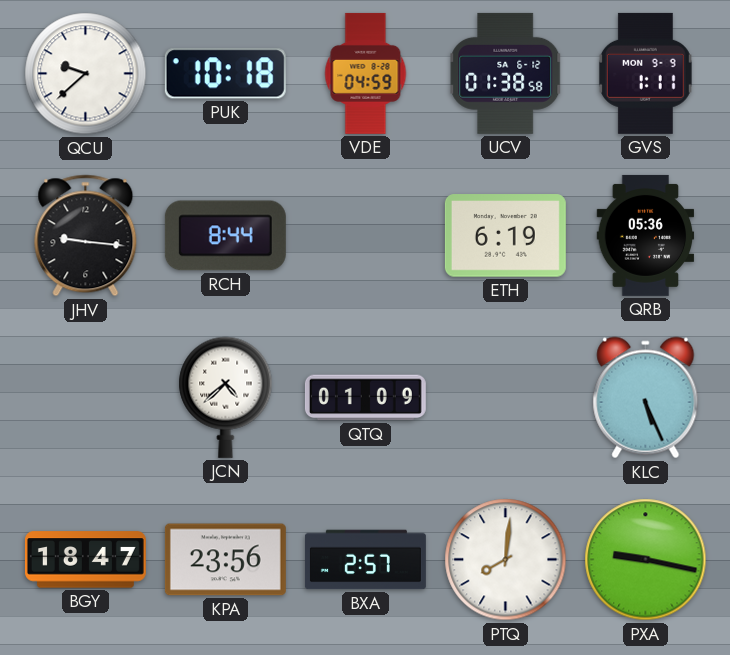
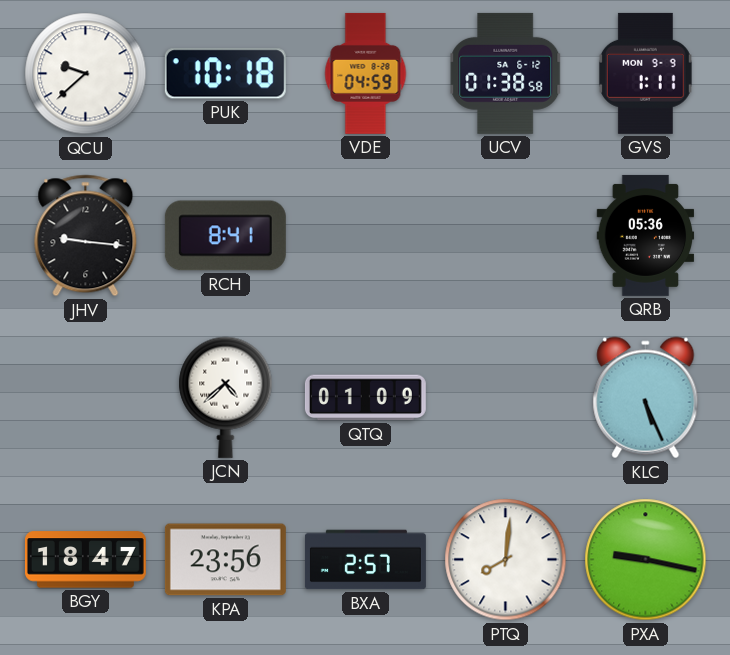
RCH: 8:44 -> 8:41 (225, 236)
ETH: 6:19 -> none (505, 236)
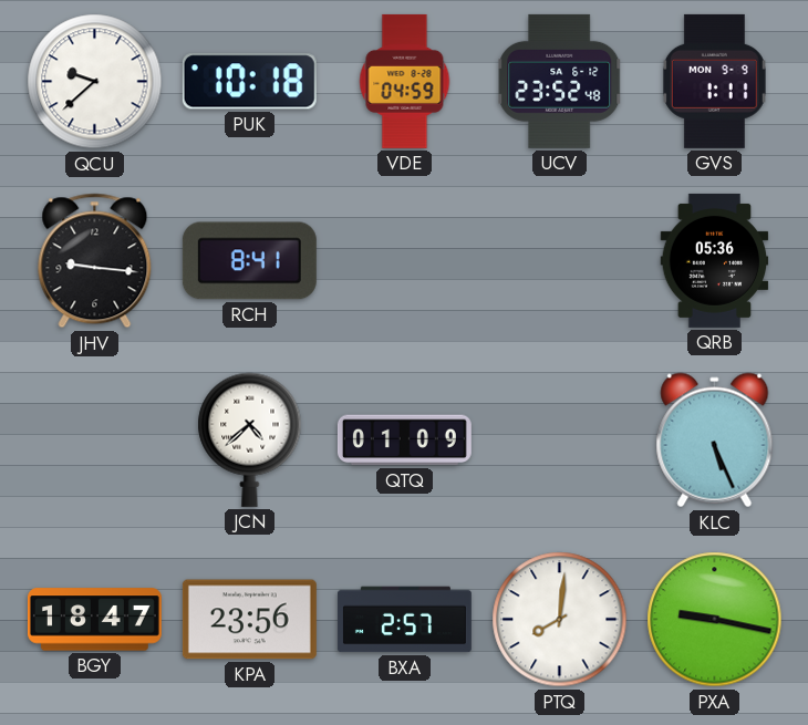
UCV: 01:38 -> 23:52 (560, 81)
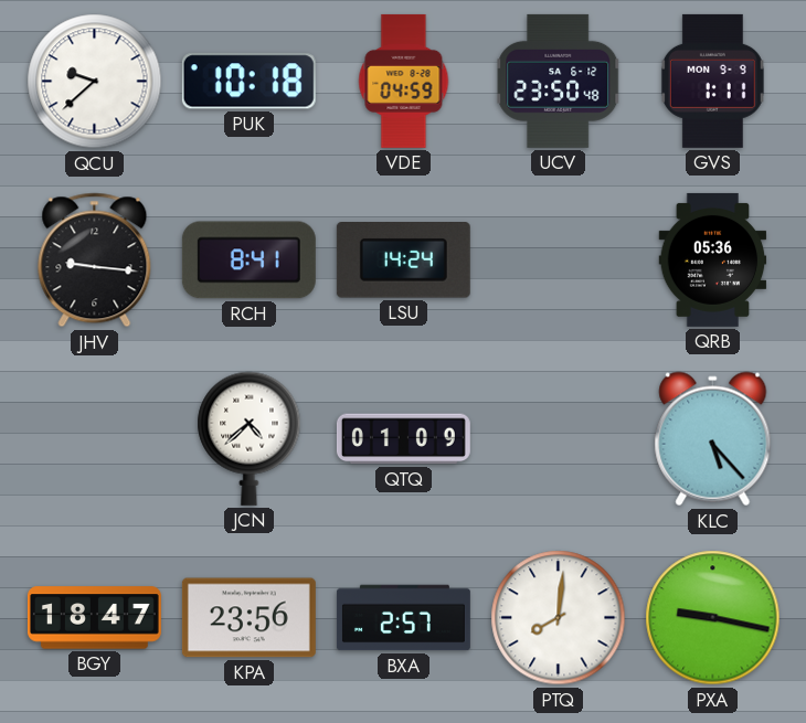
UCV: 23:52 -> 23:50 (559, 81)
LSU: none -> 14:24 (403, 261)
KLC: 5:26 -> 5:23 (713, 439)
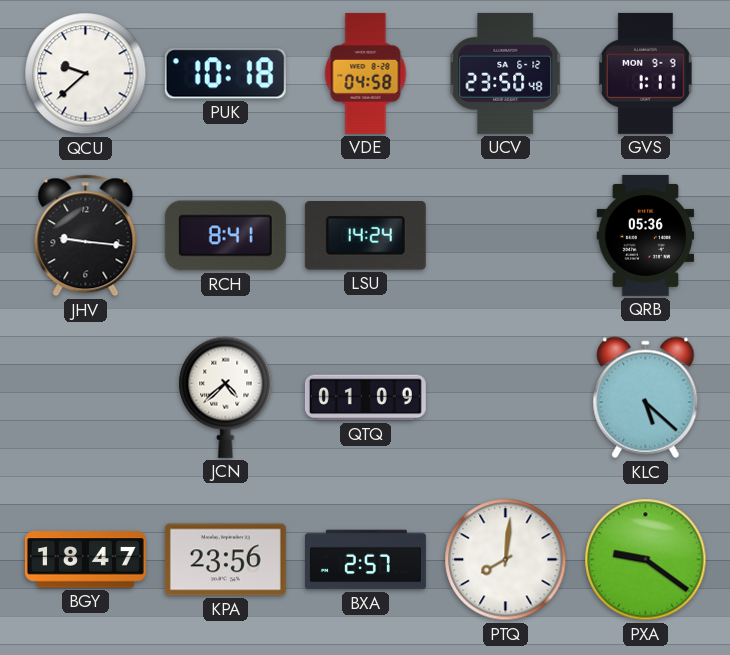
VDE: 04:59 -> 04:58 (366, 73)
KLC: 5:23 -> 5:22 (646, 398)
PXA: 9:17 -> 9:21 (646, 560)
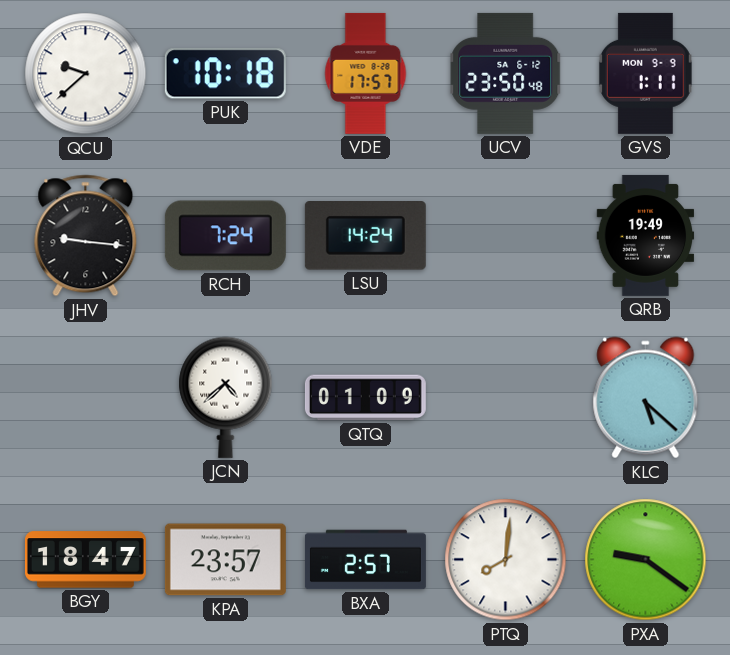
VDE: 04:58 -> 17:57 (366, 73)
RCH: 8:41 -> 7:24 (225, 236)
QRB: 05:36 -> 19:49 (646, 235)
KPA: 23:56 -> 23:57 (225, 560)
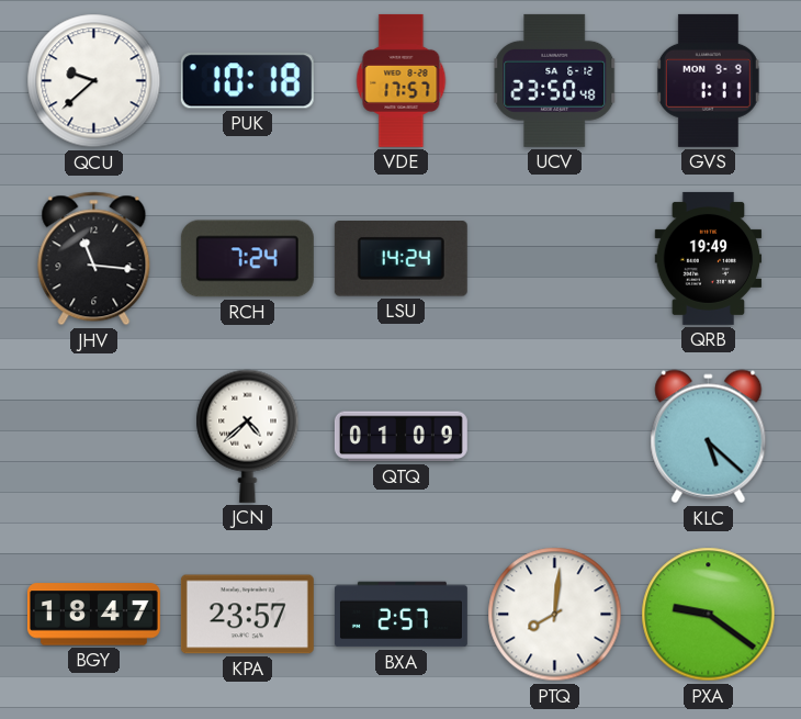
JHV: 9:16 -> 11:16 (94, 259)
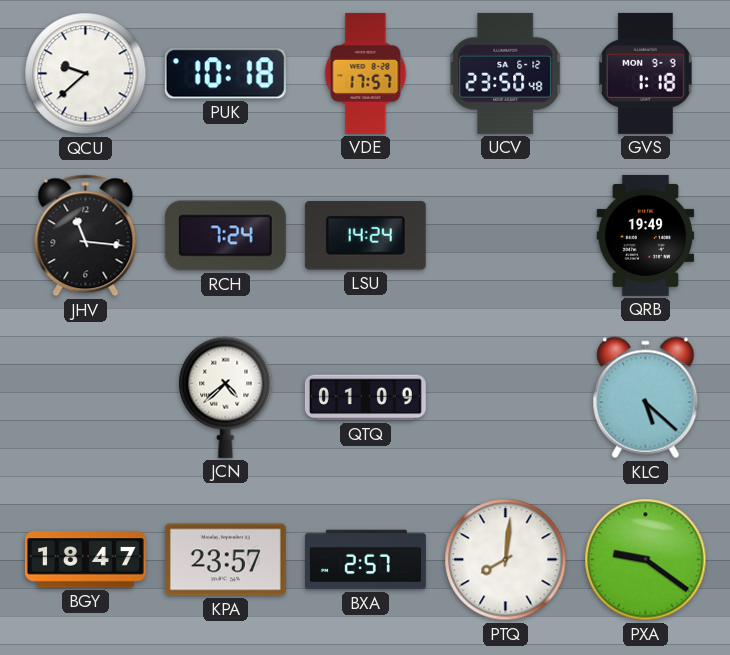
GVS: 1:11 -> 1:18 (645, 73)
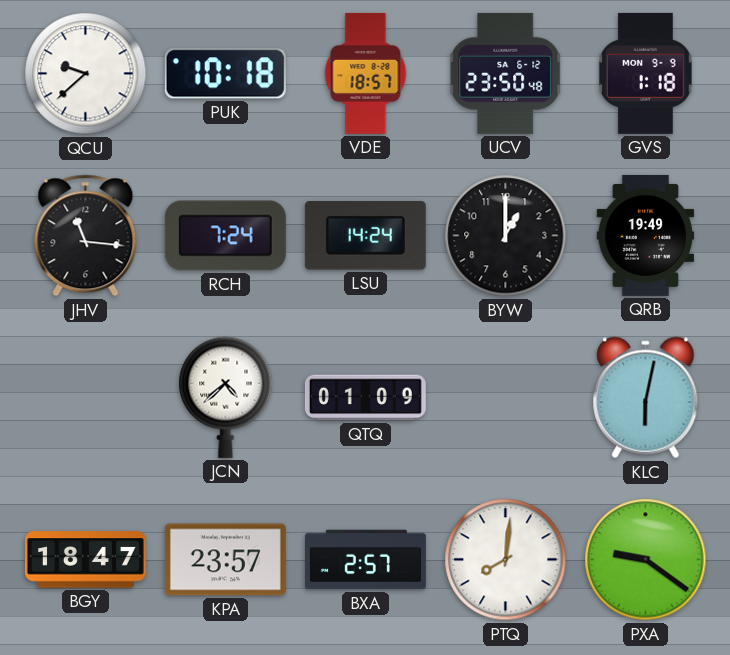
VDE: 17:57 -> 18:57 (366, 73)
BYW: none -> 1:00 (506, 236)
KLC: 5:22 -> 6:02 (646, 398)
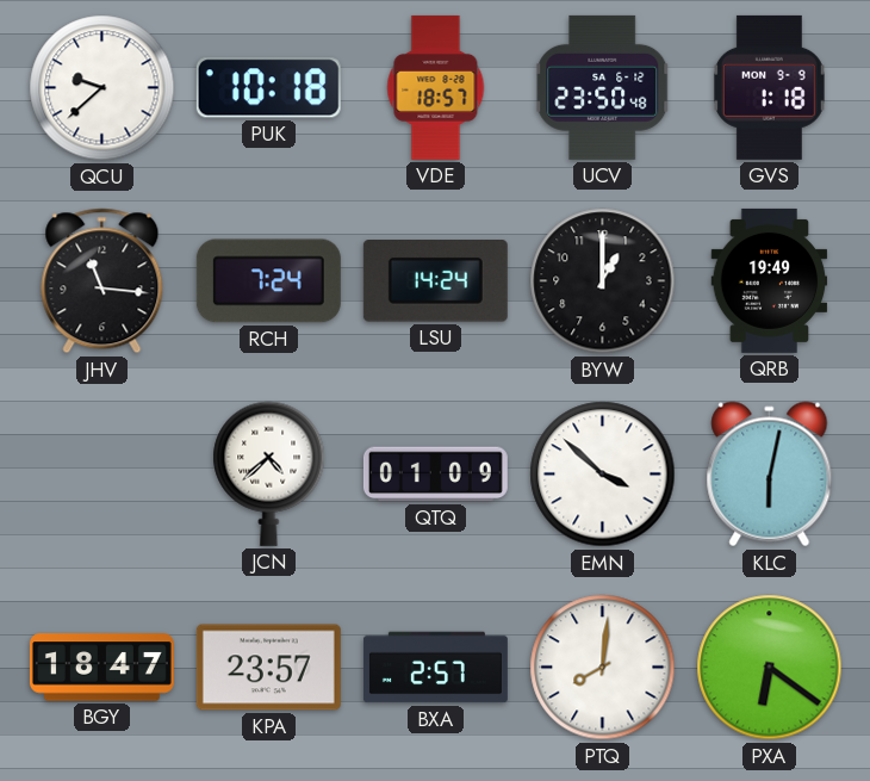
EMN: none -> 3:52 (603, 475)
PXA: 9:21 -> 6:21 (770, 668)
